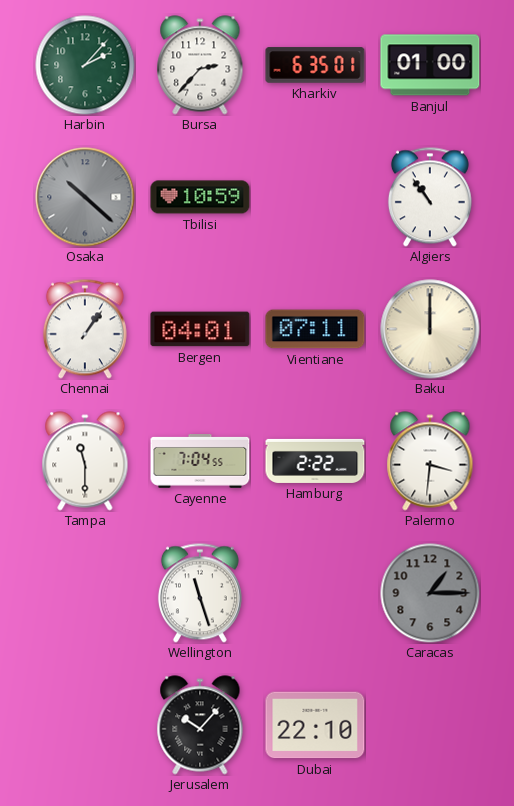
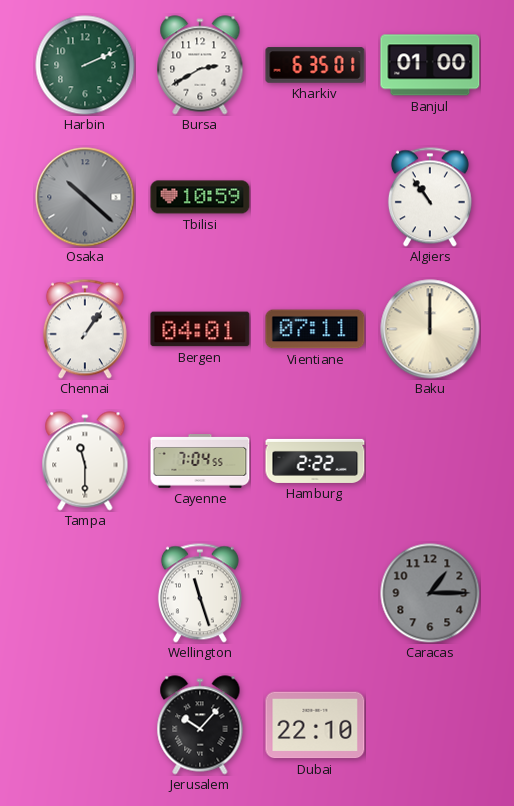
Harbin: 2:07 -> 2:11 (85, 65)
Bursa: 2:37 -> 2:40 (200, 65)
Palermo: 3:31 -> none (430, 461)
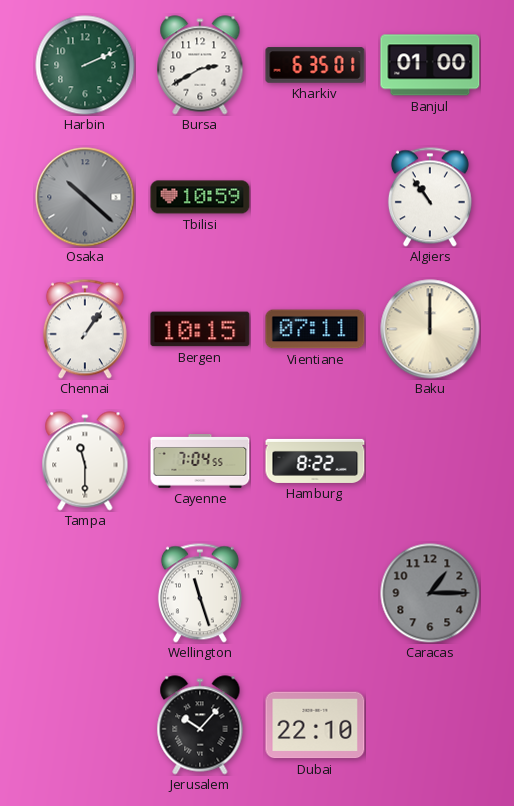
Bergen: 04:01 -> 10:15 (200, 329)
Hamburg: 2:22 -> 8:22 (315, 461)
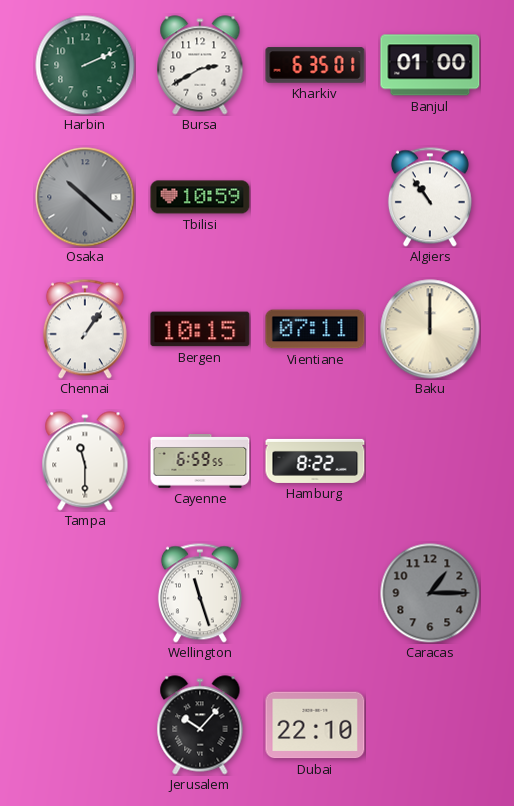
Cayenne: 7:04 -> 6:59 (200, 462)
